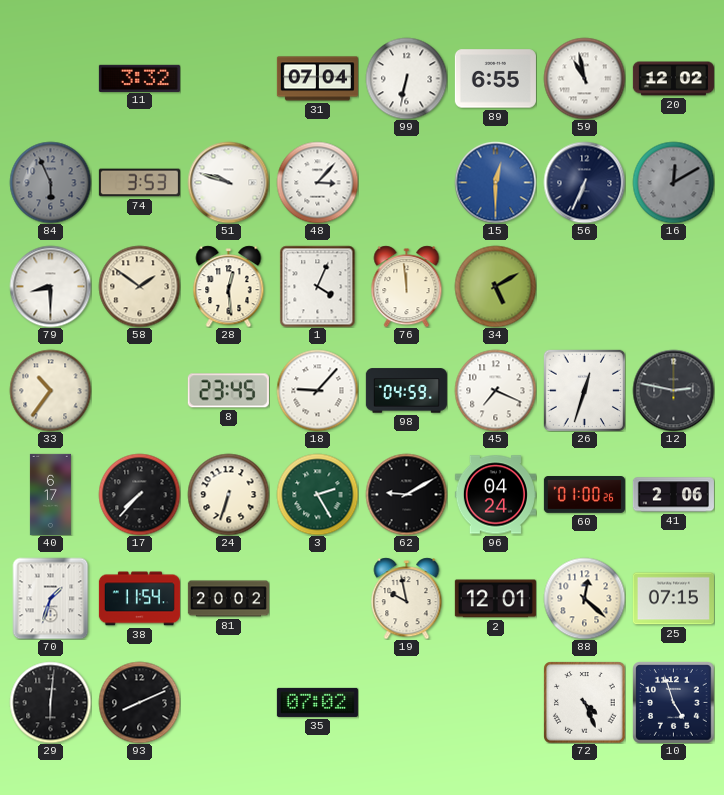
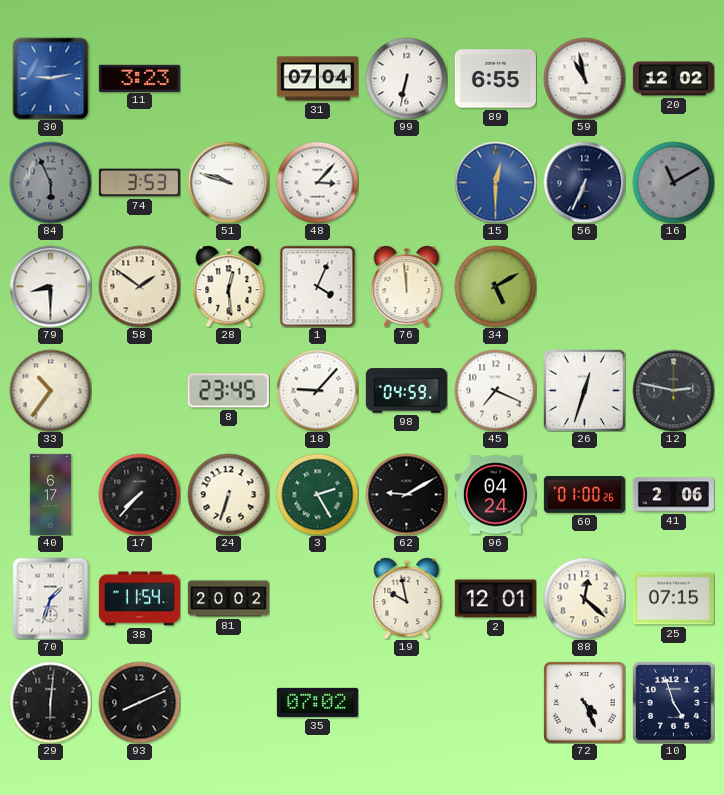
30: none -> 9:13 (51, 78)
11: 3:32 -> 3:23 (139, 78)
16: 12:10 -> 11:10 (673, 182)
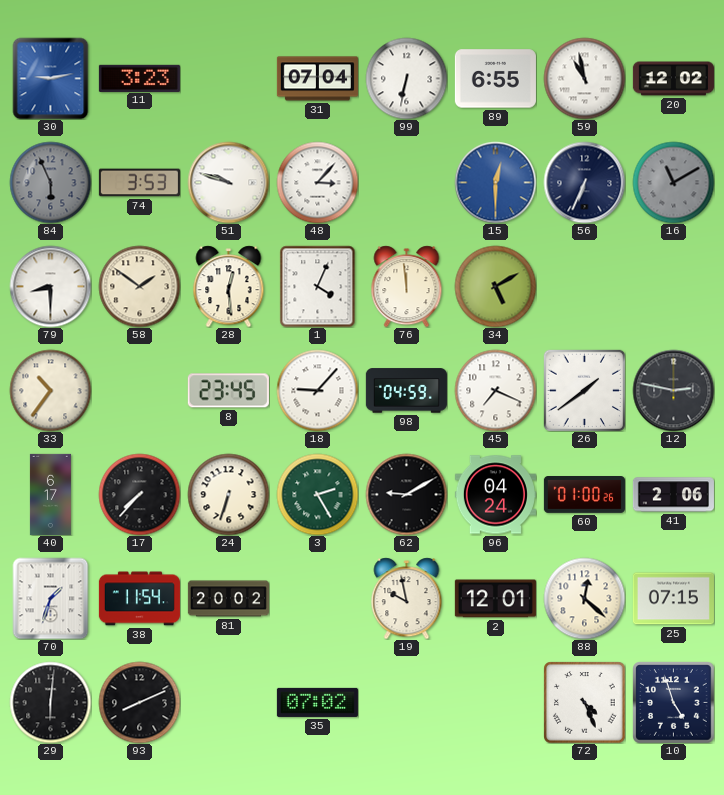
26: 12:33 -> 1:39 (584, 390)
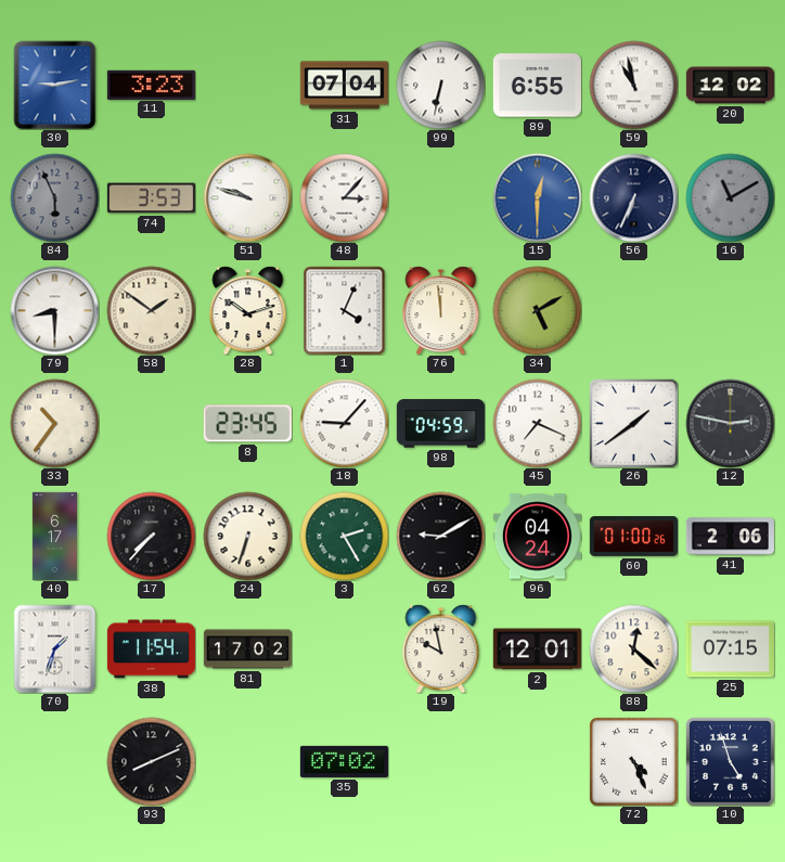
28: 12:29 -> 10:12 (248, 310)
81: 20:02 -> 17:02 (247, 649)
29: 6:01 -> none (50, 702)
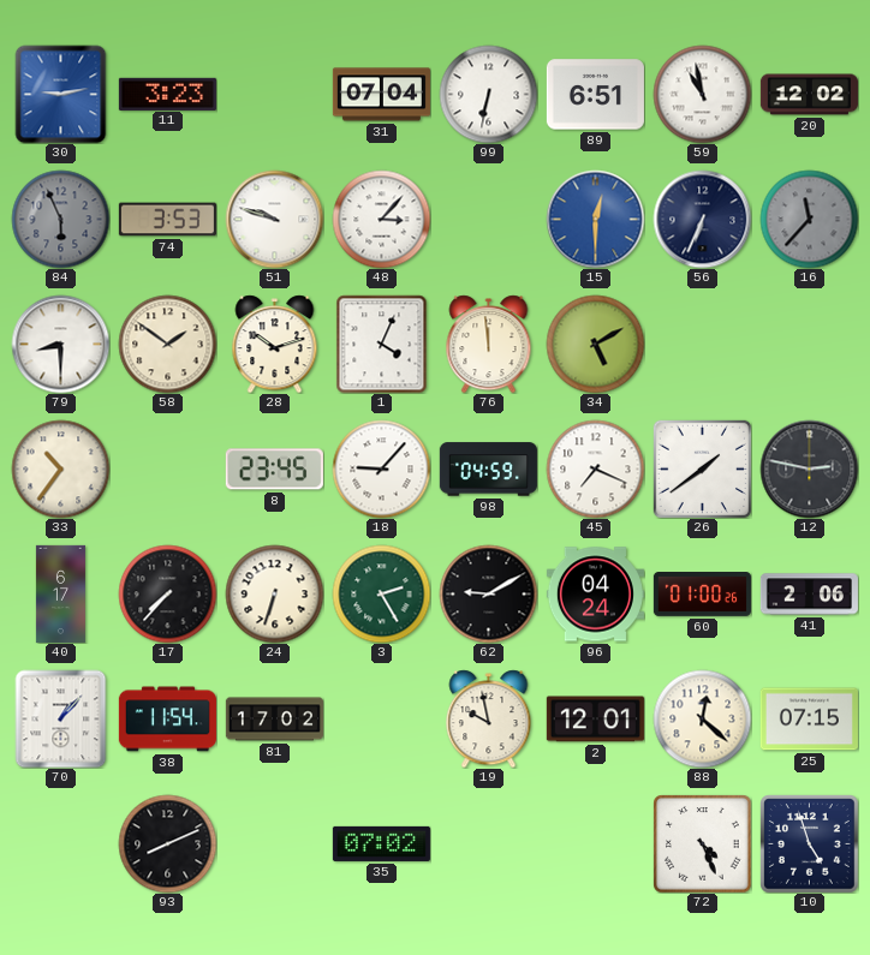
89: 6:55 -> 6:51 (595, 95)
16: 11:10 -> 11:37 (809, 219)
70: 1:33 -> 1:07 (61, 718)
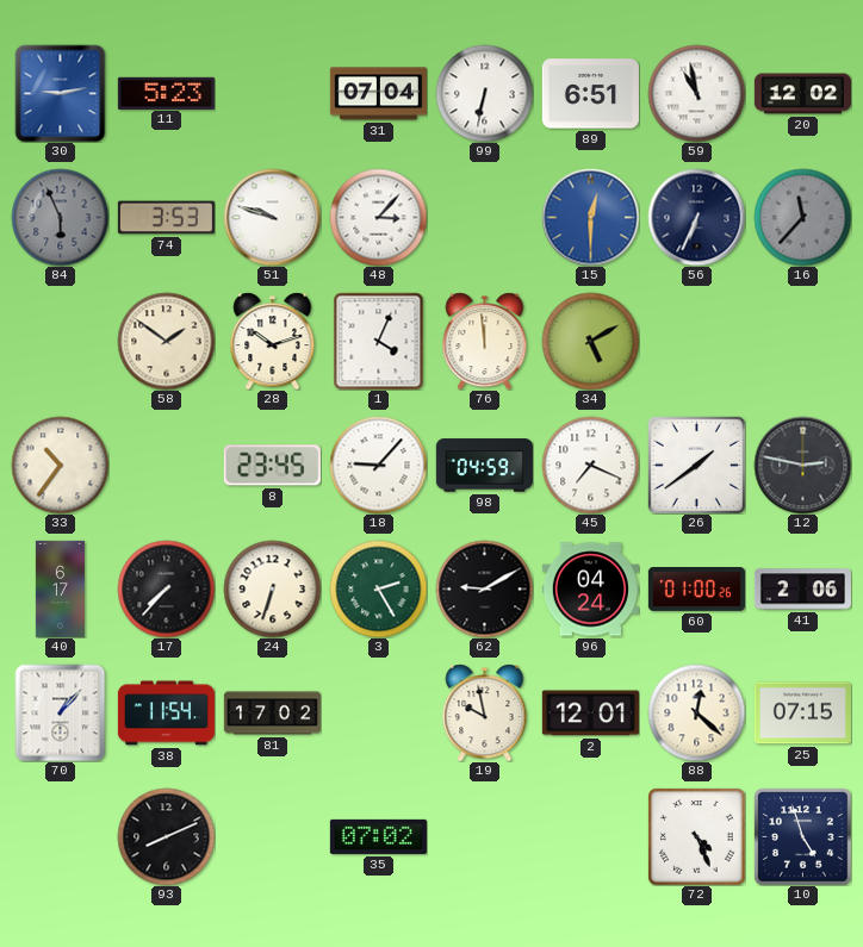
11: 3:23 -> 5:23 (166, 93)
79: 8:30 -> none (60, 344)
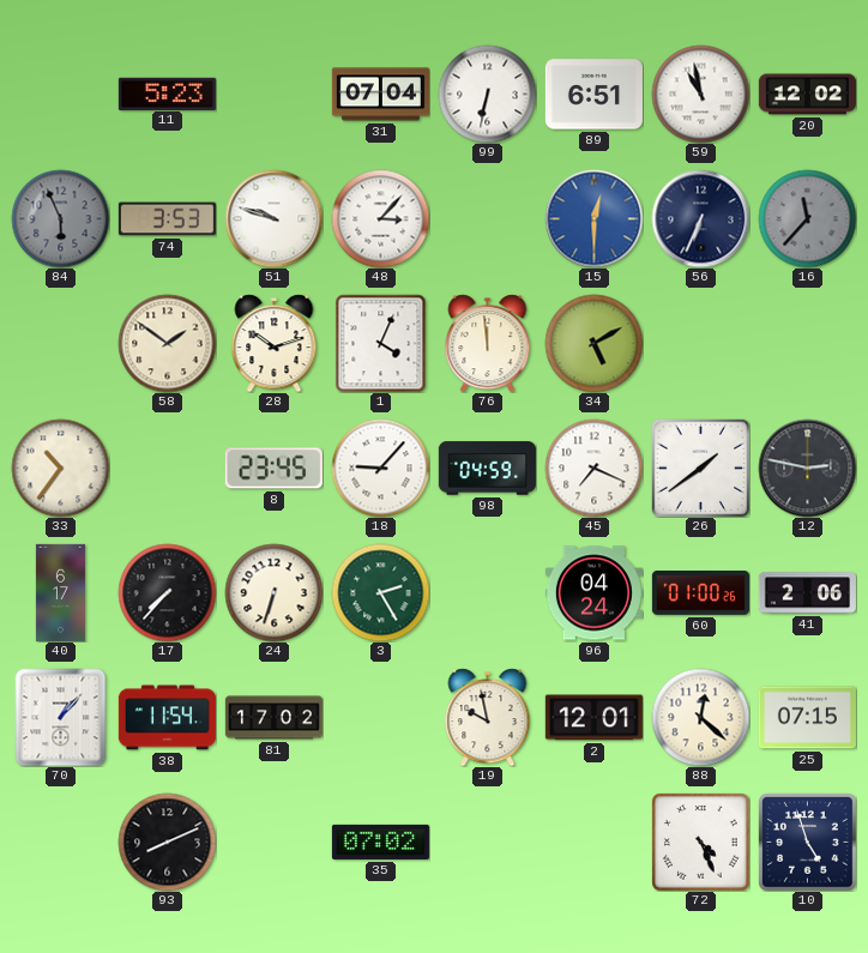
30: 9:13 -> none (61, 93)
62: 9:10 -> none (484, 588)
